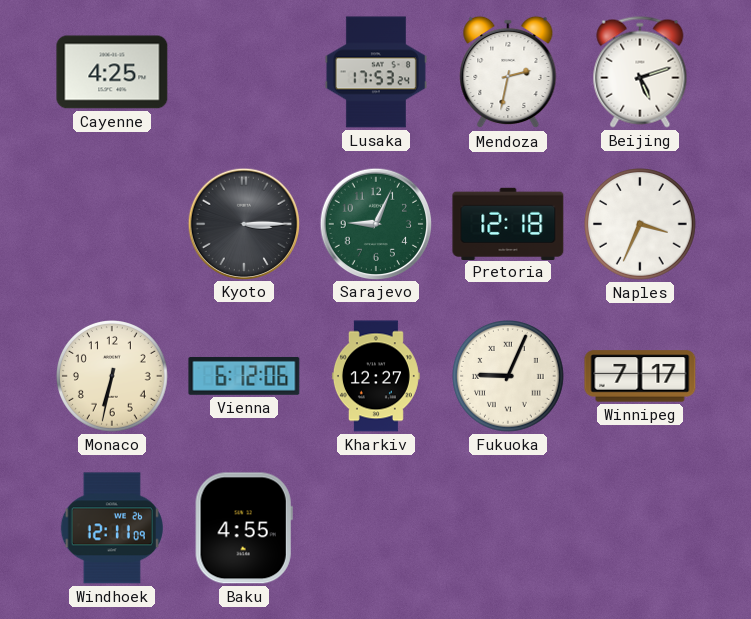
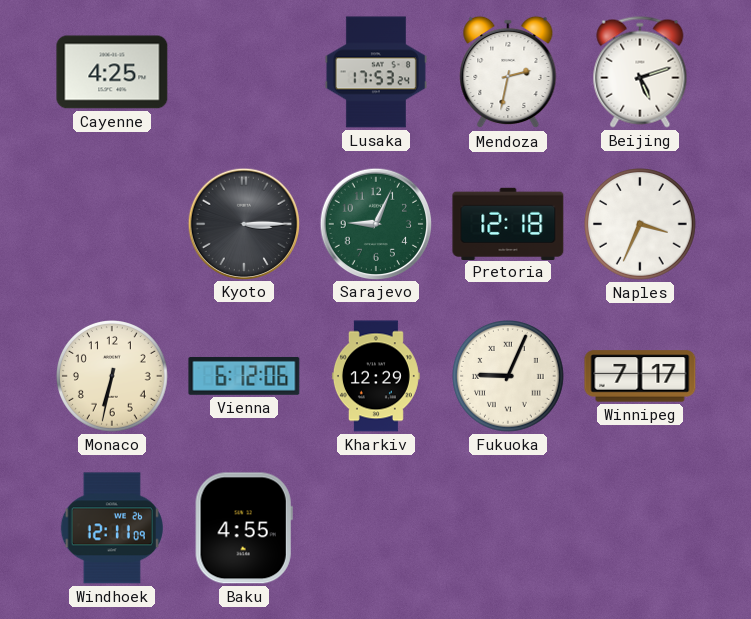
Kharkiv: 12:27 -> 12:29 (376, 376)
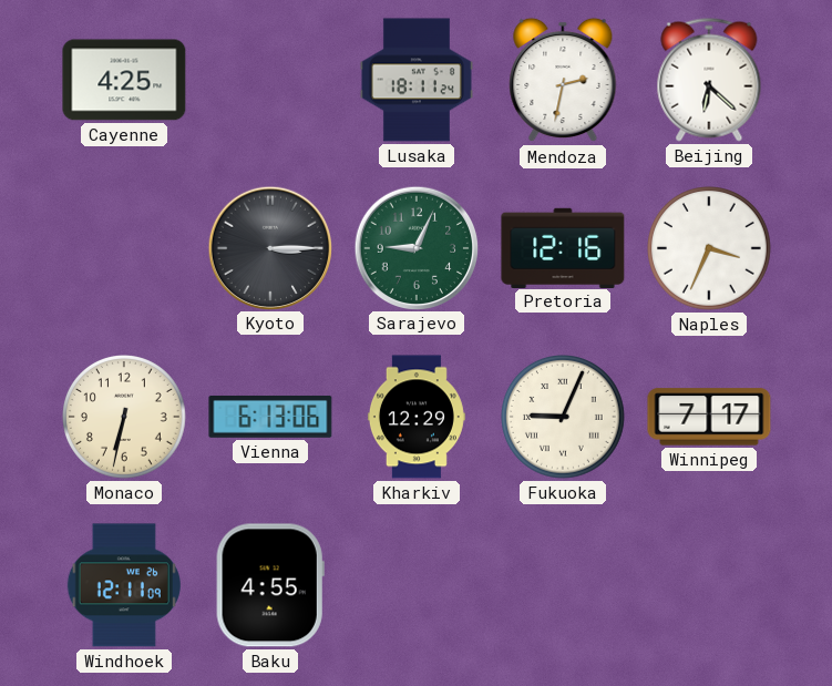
Lusaka: 17:53 -> 18:11 (417, 80)
Beijing: 5:12 -> 6:22 (709, 80)
Pretoria: 12:18 -> 12:16 (563, 247)
Vienna: 6:12 -> 6:13 (270, 417)
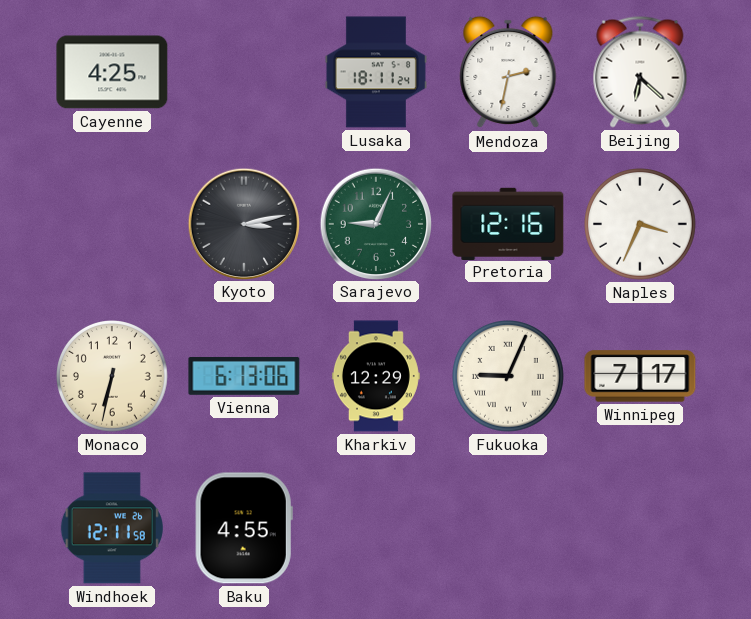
Kyoto: 3:15 -> 3:13 (243, 223)
Windhoek: 12:11:09 -> 12:11:58 (112, 528)
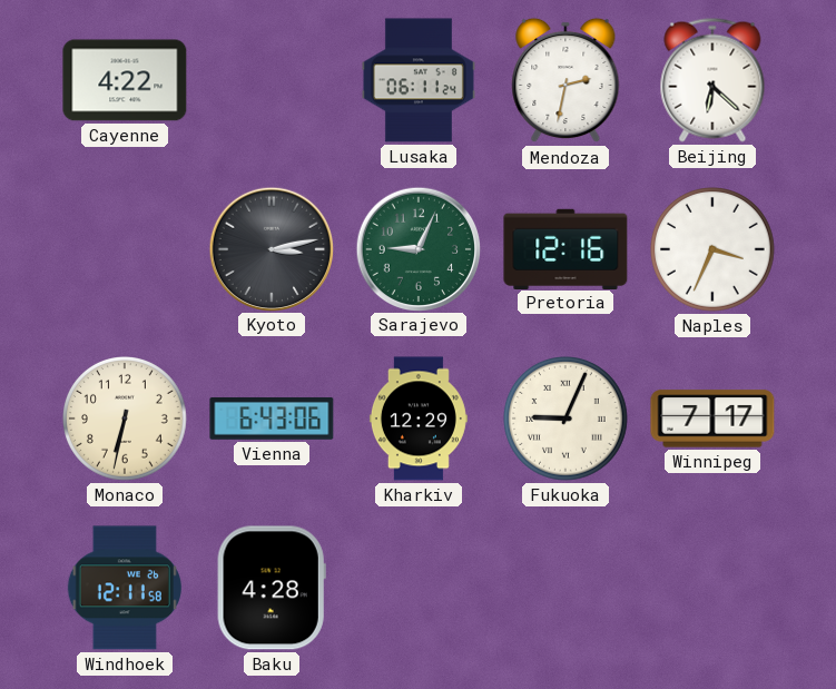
Cayenne: 4:25 -> 4:22 (125, 80)
Lusaka: 18:11 -> 06:11 (419, 80)
Vienna: 6:13 -> 6:43 (272, 419)
Baku: 4:55 -> 4:28 (272, 588)
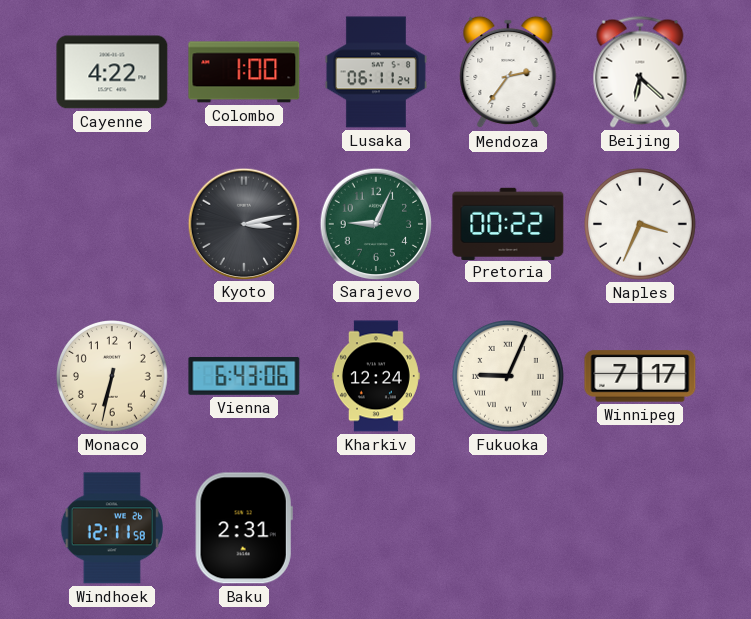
Colombo: none -> 1:00 (244, 72)
Mendoza: 2:32 -> 2:36 (508, 72)
Pretoria: 12:16 -> 00:22 (508, 223)
Kharkiv: 12:29 -> 12:24 (376, 376)
Baku: 4:28 -> 2:31 (244, 528)
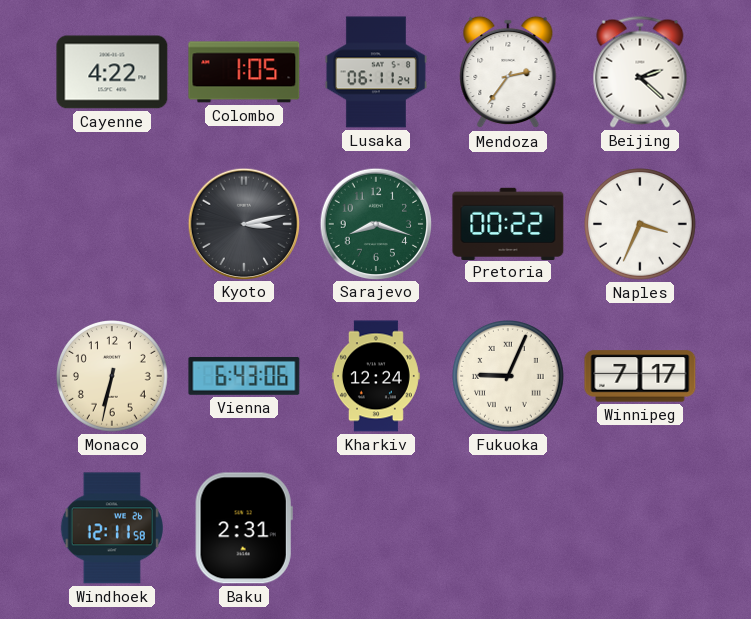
Colombo: 1:00 -> 1:05 (244, 72)
Beijing: 6:22 -> 2:22 (640, 72)
Sarajevo: 9:04 -> 8:18 (375, 223)
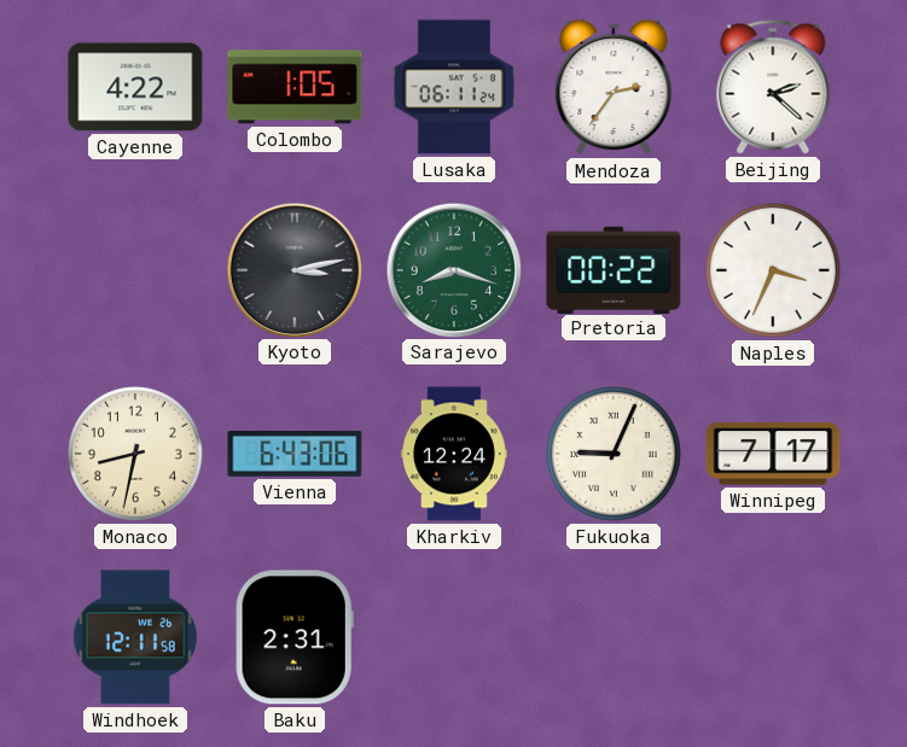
Monaco: 6:32 -> 8:32 (136, 455)
